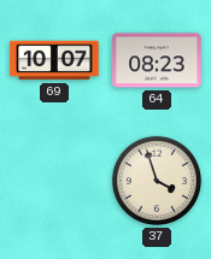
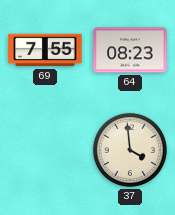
69: 10:07 -> 7:55 (45, 50)
37: 3:57 -> 3:59 (130, 150)
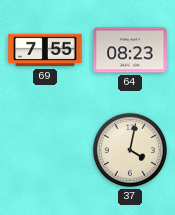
37: 3:59 -> 4:02 (130, 150)
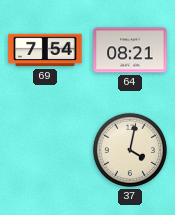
69: 7:55 -> 7:54 (45, 50)
64: 08:23 -> 08:21 (130, 50)
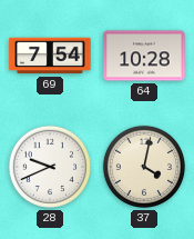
64: 08:21 -> 10:28 (144, 56)
28: none -> 9:41 (50, 167)
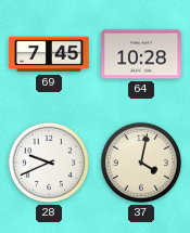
69: 7:54 -> 7:45 (49, 54)
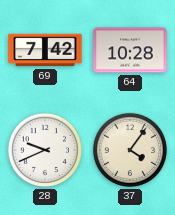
69: 7:45 -> 7:42 (45, 50)
37: 4:02 -> 4:06 (130, 150)
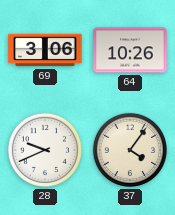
69: 7:42 -> 3:06 (45, 50)
64: 10:28 -> 10:26 (130, 50)
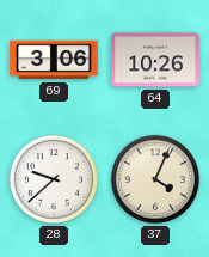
28: 9:41 -> 9:38 (54, 179)
37: 4:06 -> 4:04 (155, 179)
